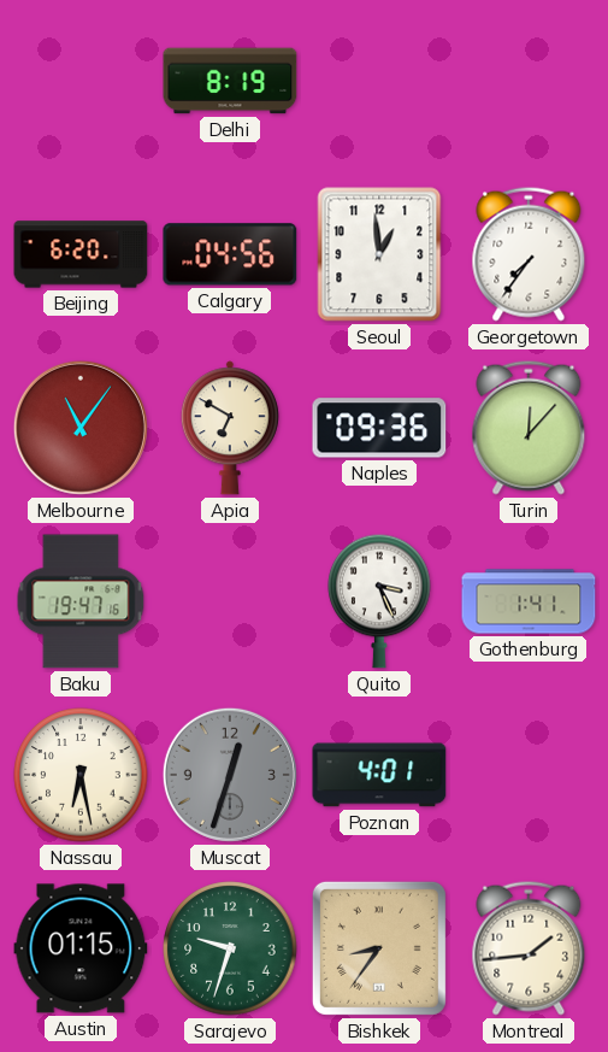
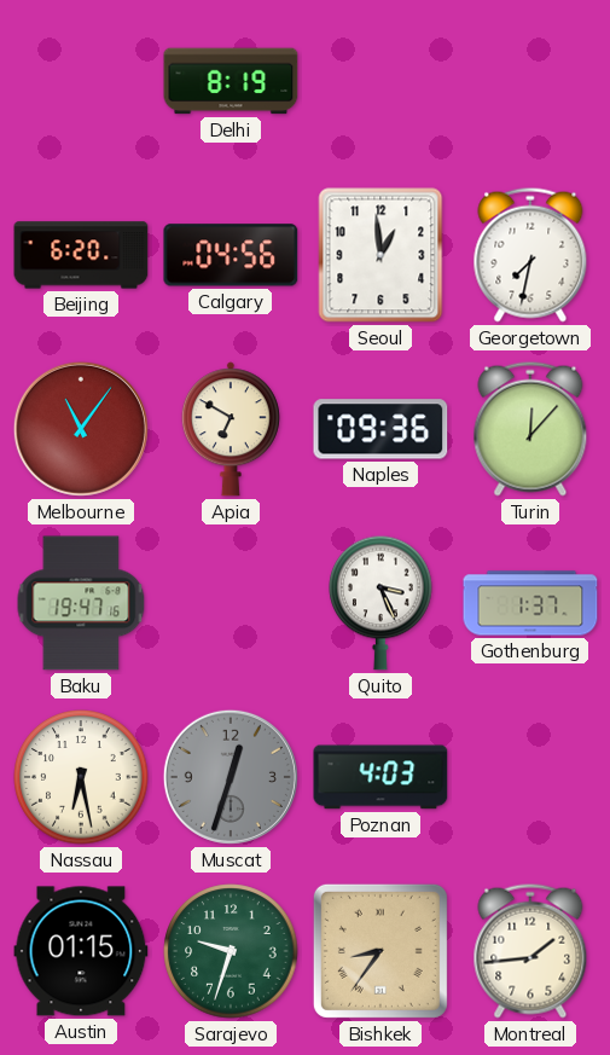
Georgetown: 7:36 -> 7:32 (530, 255)
Gothenburg: 1:41 -> 1:37 (530, 603)
Poznan: 4:01 -> 4:03 (380, 777)
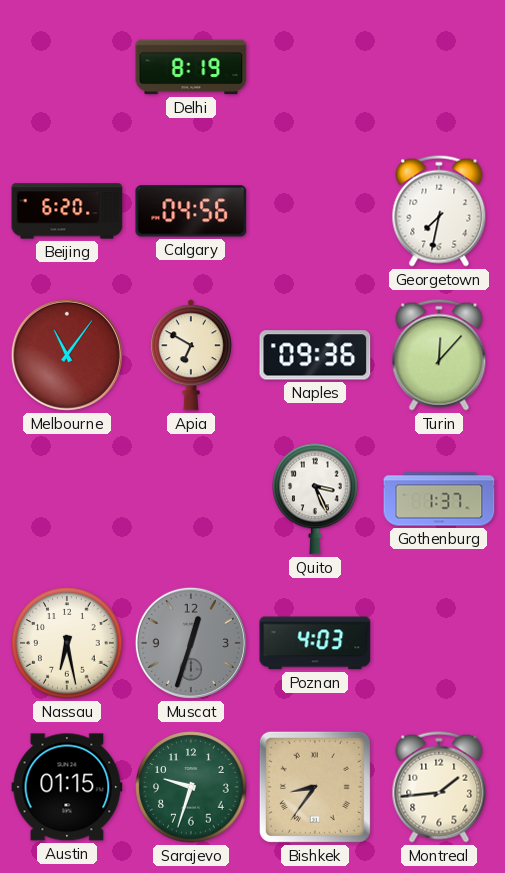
Seoul: 12:59 -> none (380, 255)
Baku: 19:47 -> none (81, 603)
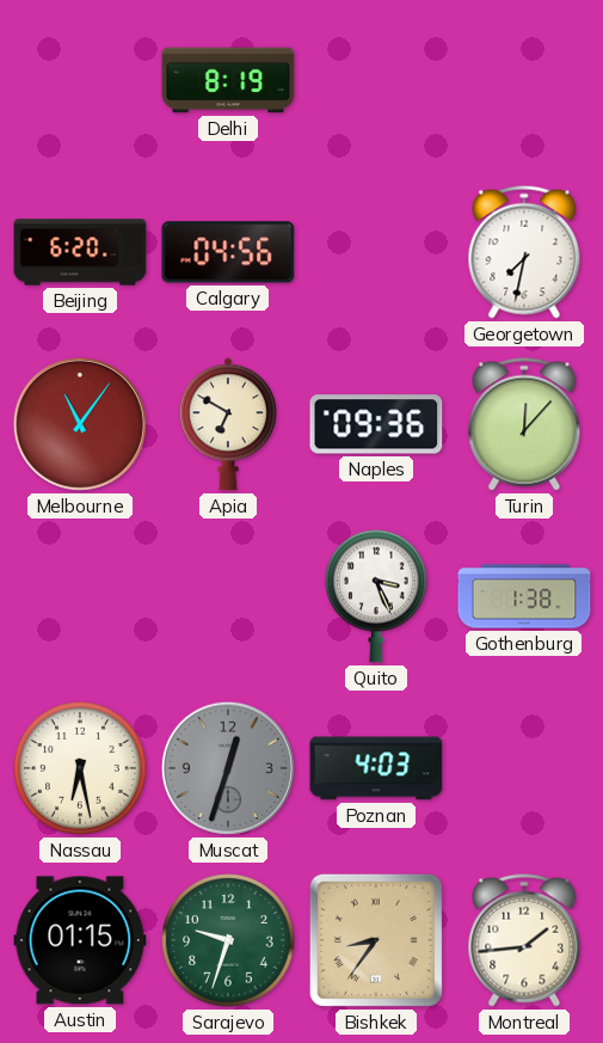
Gothenburg: 1:37 -> 1:38 (524, 596)
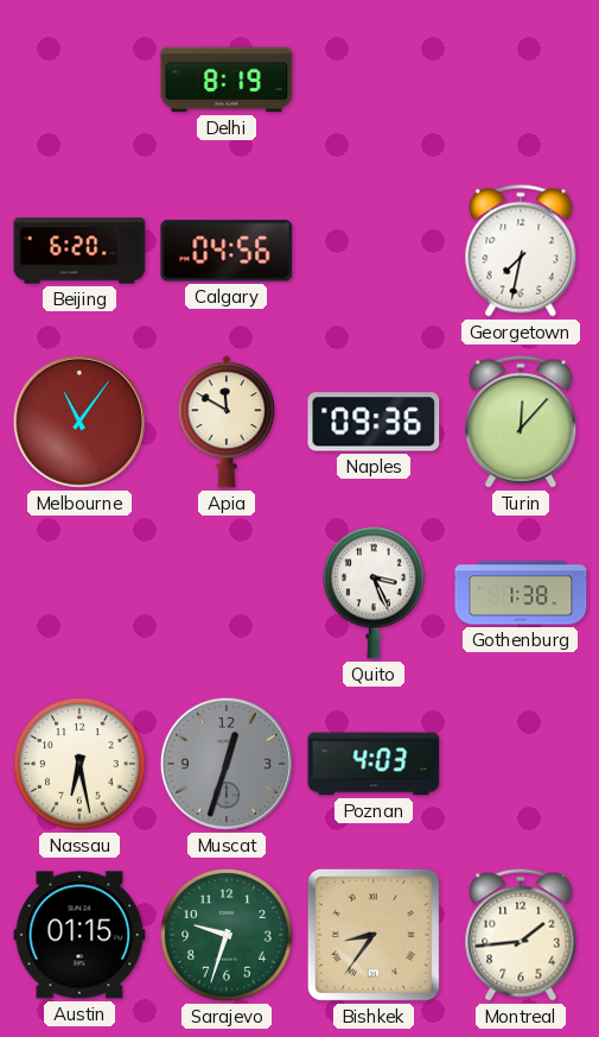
Apia: 6:50 -> 11:50 (227, 422)
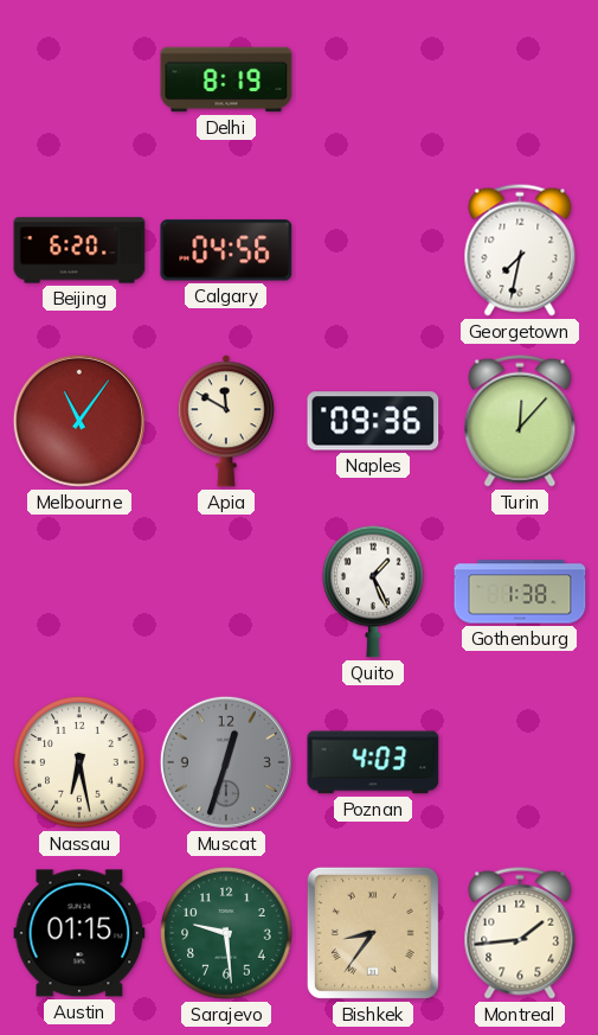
Quito: 3:26 -> 1:26 (373, 592)
Sarajevo: 9:33 -> 9:29 (226, 933)
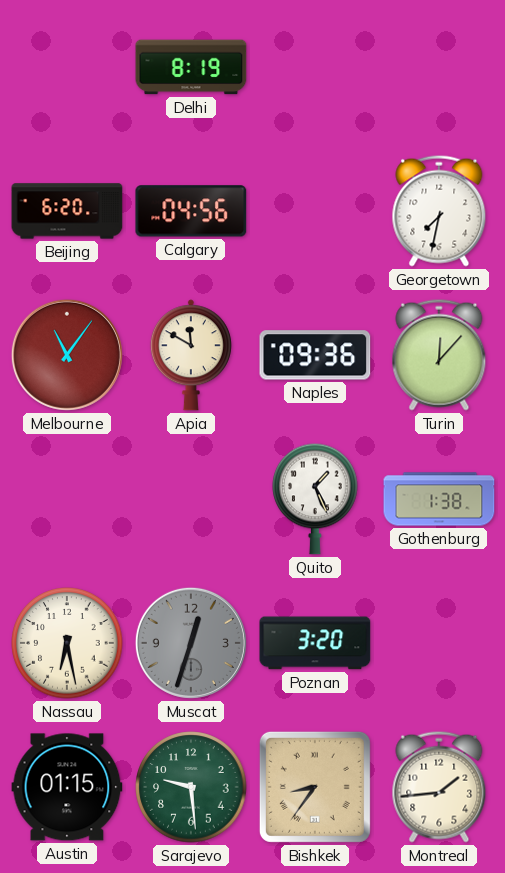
Poznan: 4:03 -> 3:20 (315, 643)
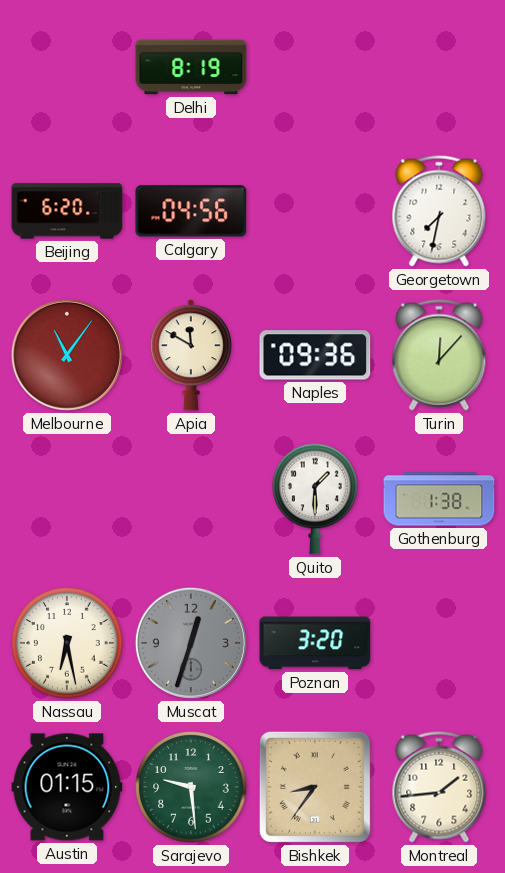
Quito: 1:26 -> 1:30 (315, 499)
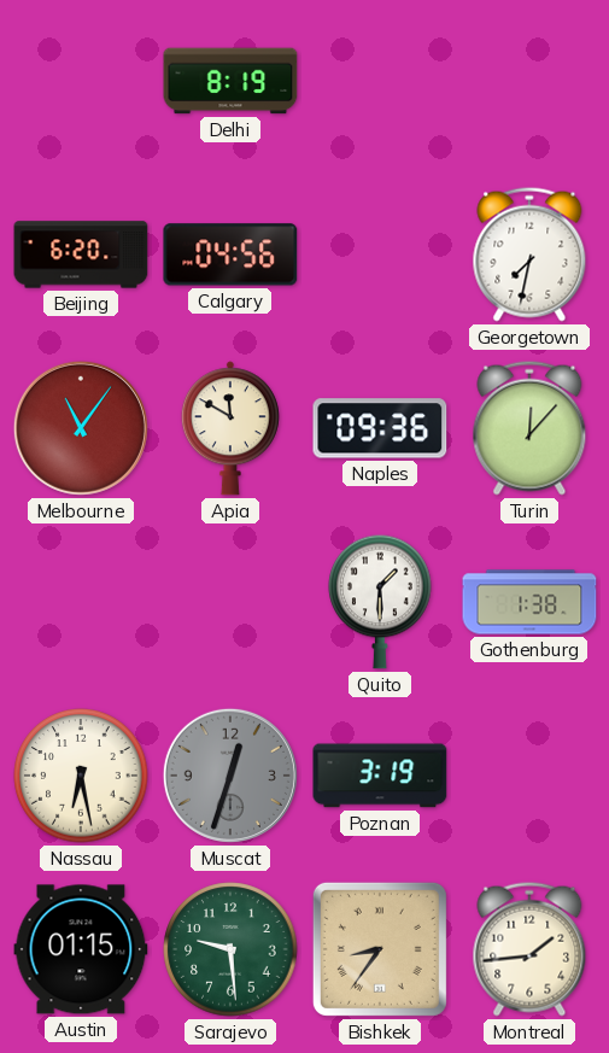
Poznan: 3:20 -> 3:19 (380, 776)
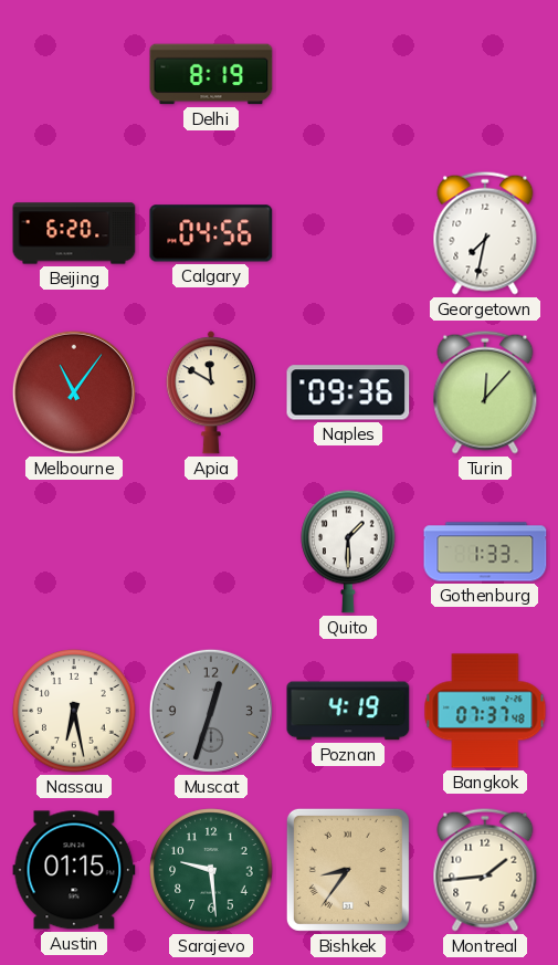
Gothenburg: 1:38 -> 1:33 (485, 552)
Poznan: 3:19 -> 4:19 (348, 711)
Bangkok: none -> 07:37 (485, 711)
